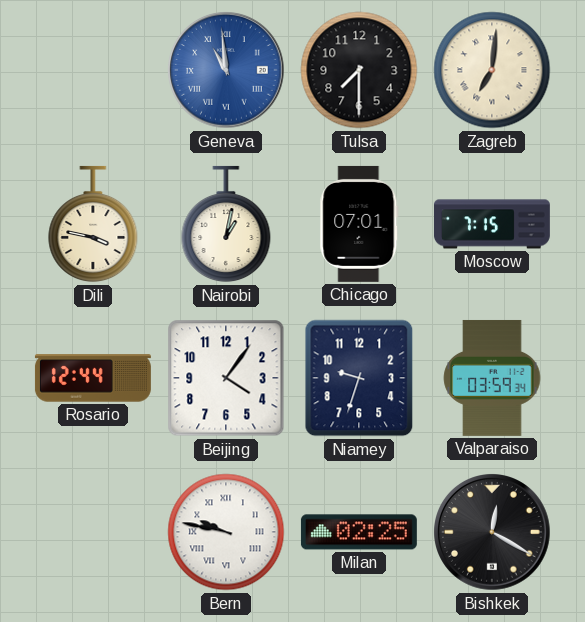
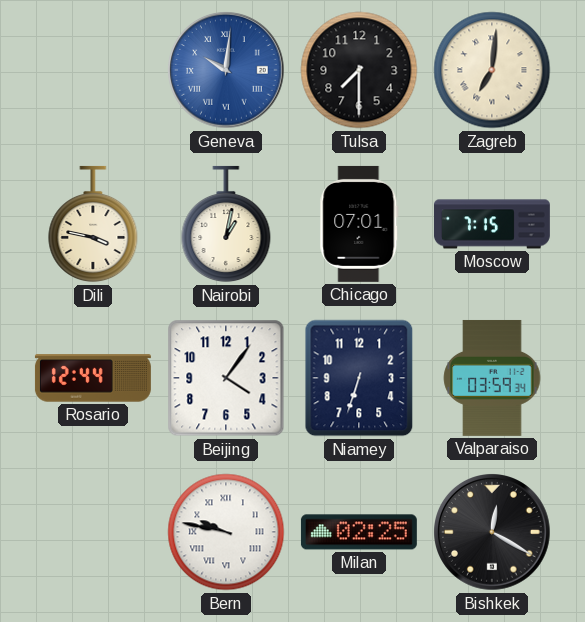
Geneva: 10:59 -> 10:01 (227, 71)
Niamey: 9:33 -> 6:33 (359, 378)
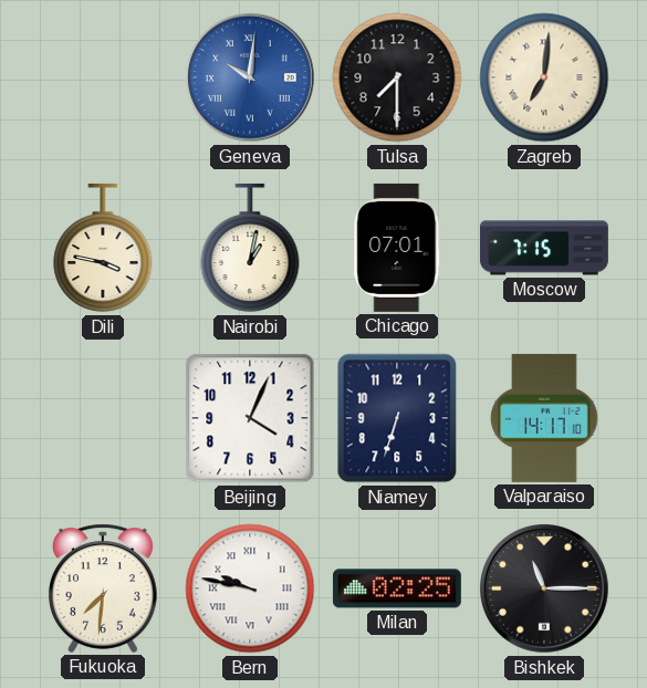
Rosario: 12:44 -> none (93, 378)
Beijing: 4:06 -> 4:04 (250, 418)
Valparaiso: 03:59 -> 14:17 (544, 418)
Fukuoka: none -> 7:31 (104, 588)
Bishkek: 12:20 -> 11:15 (545, 590)
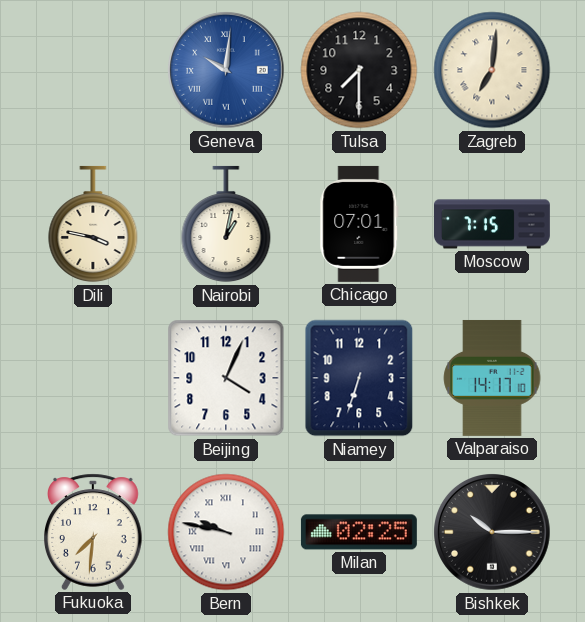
Bishkek: 11:15 -> 10:15 (493, 533)
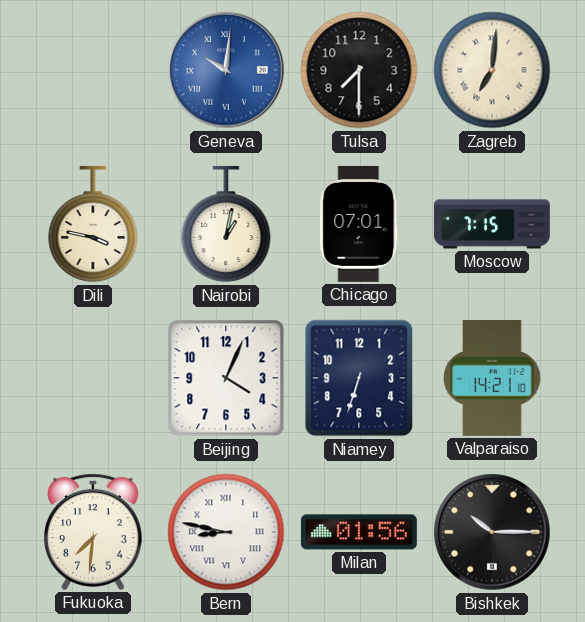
Valparaiso: 14:17 -> 14:21 (492, 378)
Bern: 9:47 -> 8:47 (226, 532)
Milan: 02:25 -> 01:56 (359, 532)
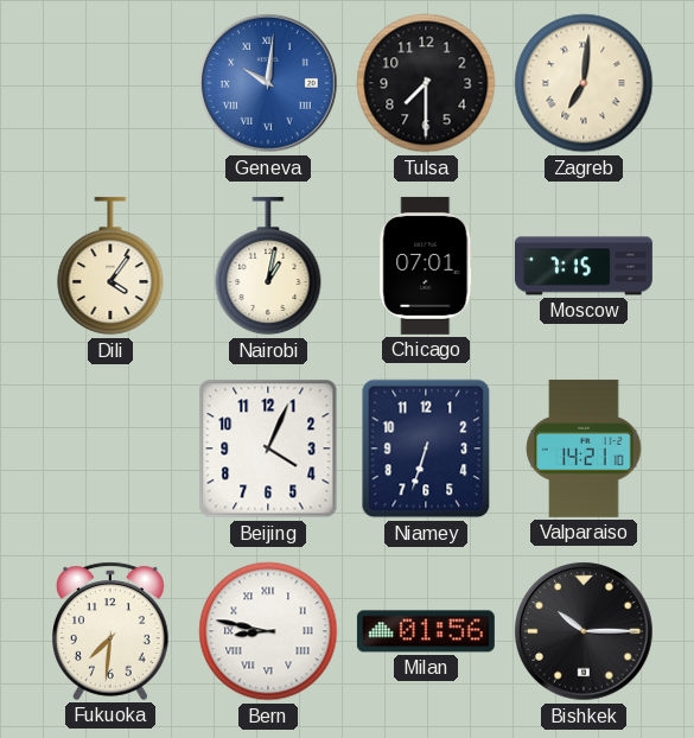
Dili: 3:47 -> 4:06 (110, 266)
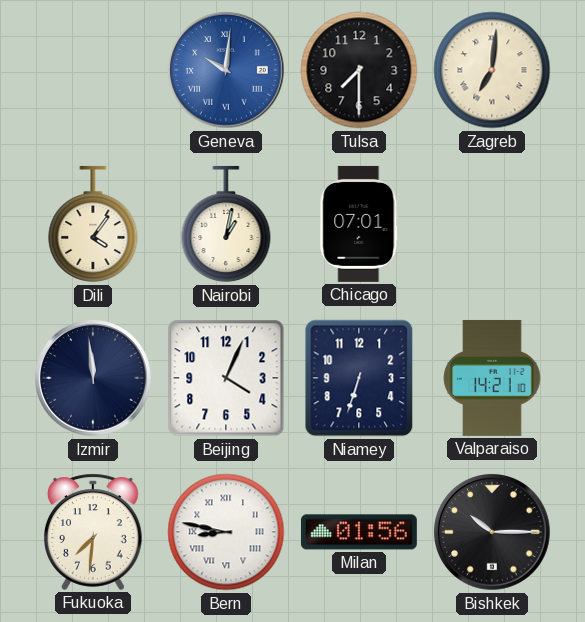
Moscow: 7:15 -> none (584, 266)
Izmir: none -> 11:59 (94, 379)
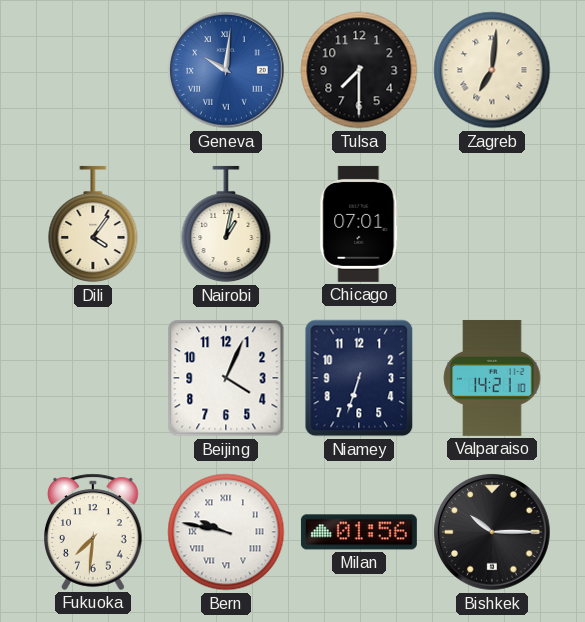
Izmir: 11:59 -> none (94, 379)
Bern: 8:47 -> 9:47 (226, 532)
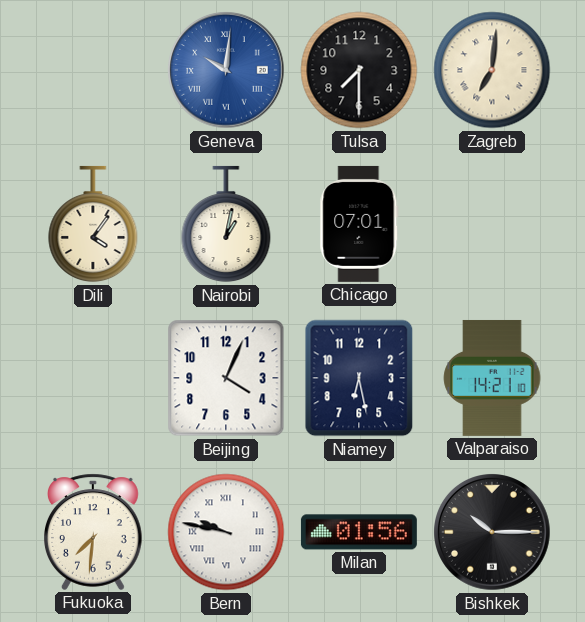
Niamey: 6:33 -> 6:28 (359, 378)
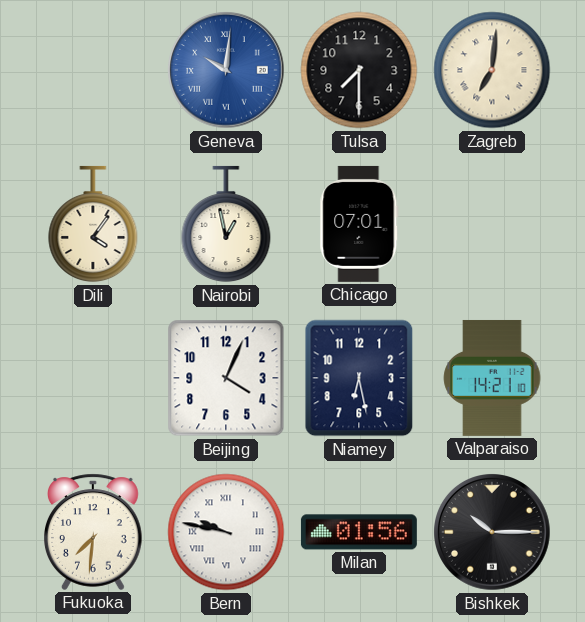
Nairobi: 1:02 -> 12:58 (226, 224)
